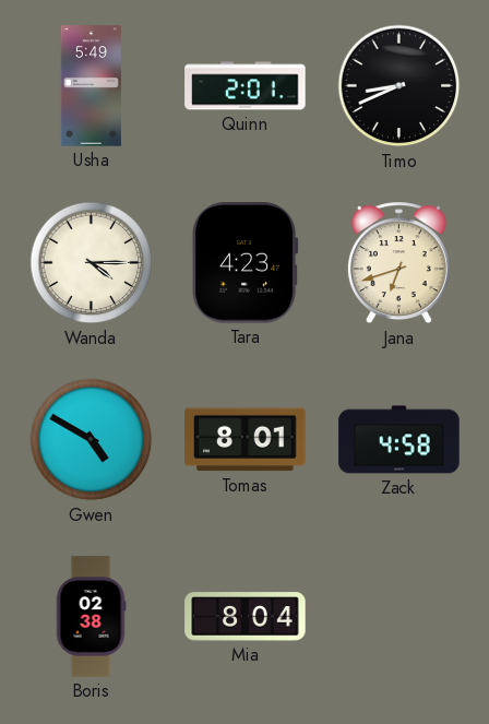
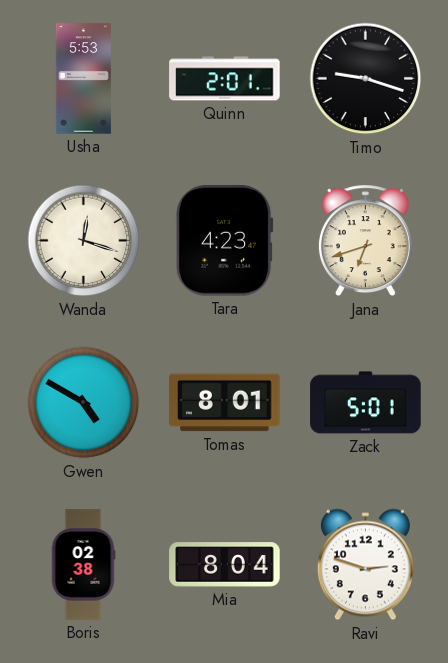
Usha: 5:49 -> 5:53 (83, 79)
Timo: 8:41 -> 9:18 (366, 79)
Wanda: 4:15 -> 12:18 (84, 241)
Zack: 4:58 -> 5:01 (366, 403)
Ravi: none -> 2:48 (365, 565)
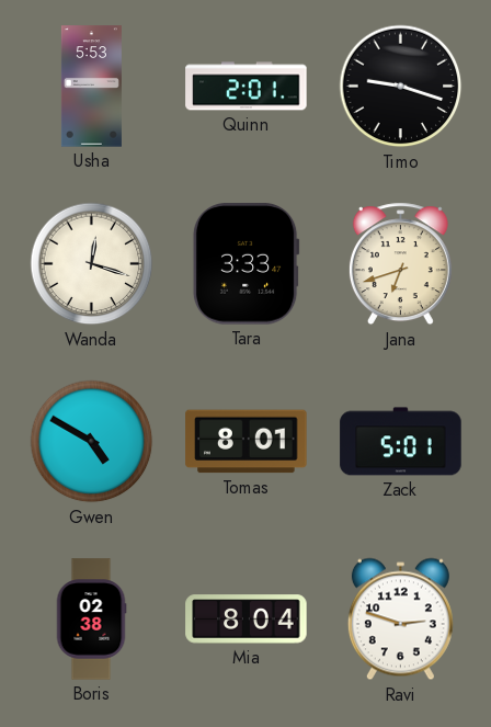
Tara: 4:23 -> 3:33 (245, 264)
